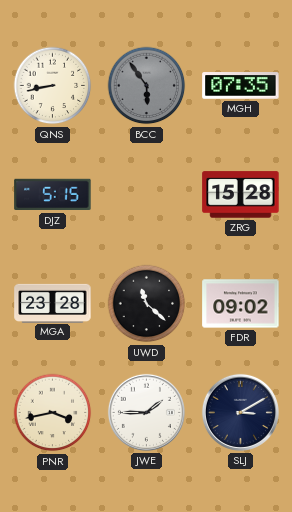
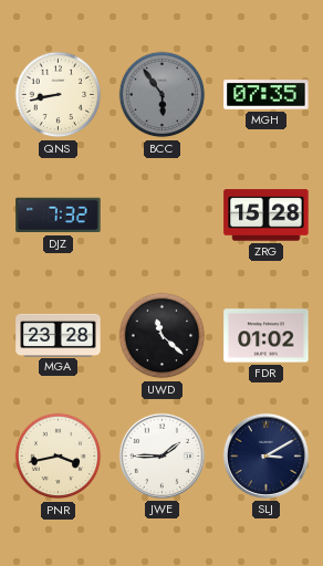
DJZ: 5:15 -> 7:32 (59, 216)
FDR: 09:02 -> 01:02 (267, 336)
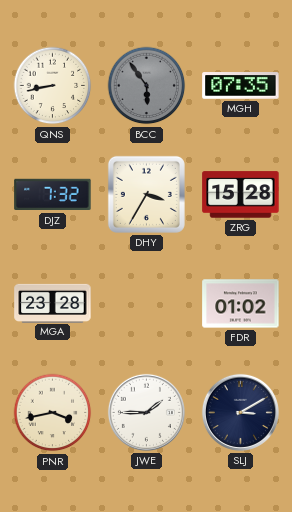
DHY: none -> 3:35 (146, 194)
UWD: 11:22 -> none (163, 336)
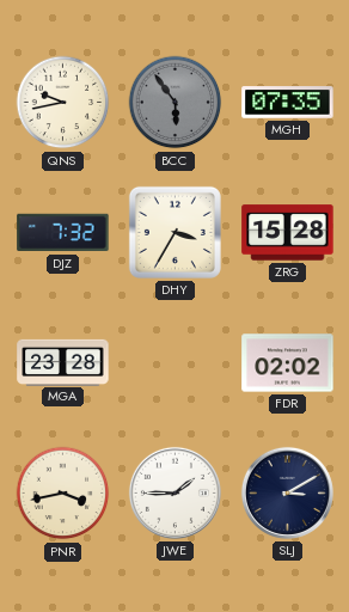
QNS: 8:43 -> 9:43 (63, 103)
FDR: 01:02 -> 02:02 (288, 363)
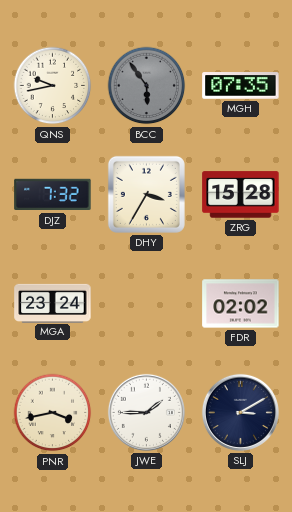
MGA: 23:28 -> 23:24 (53, 303)
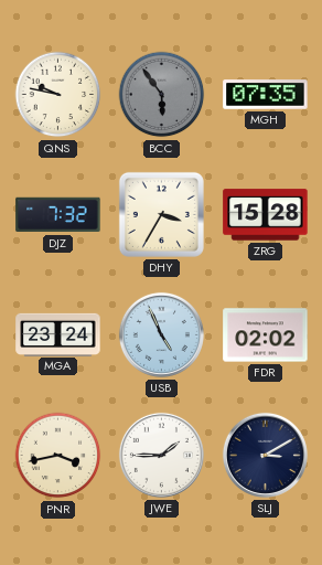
QNS: 9:43 -> 9:47 (58, 95)
USB: none -> 4:56 (161, 334)
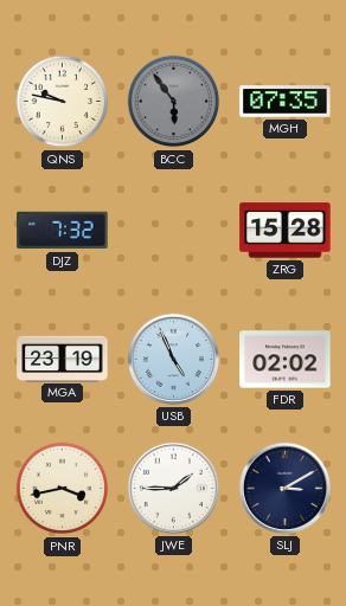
DHY: 3:35 -> none (161, 214)
MGA: 23:24 -> 23:19 (63, 359)
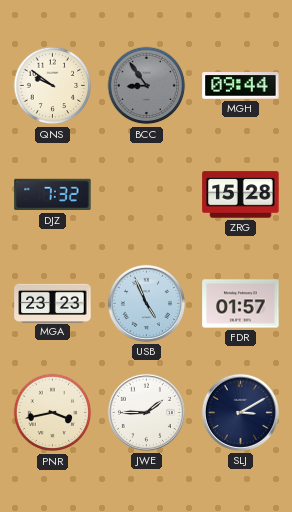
QNS: 9:47 -> 9:51 (53, 86)
BCC: 5:54 -> 8:54 (147, 86)
MGH: 07:35 -> 09:44 (241, 86)
MGA: 23:19 -> 23:23 (53, 303)
FDR: 02:02 -> 01:57 (241, 304)
